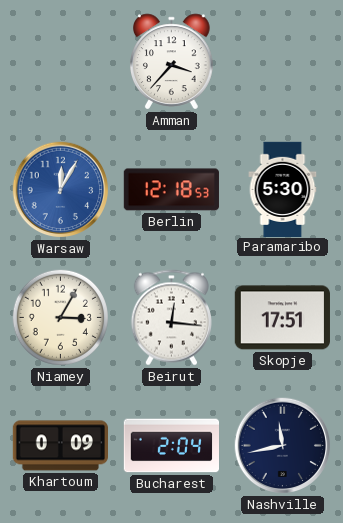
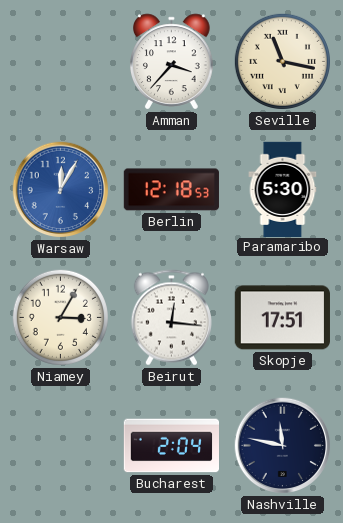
Seville: none -> 11:17 (282, 61)
Khartoum: 0:09 -> none (60, 446)
Nashville: 11:43 -> 11:47 (283, 446)
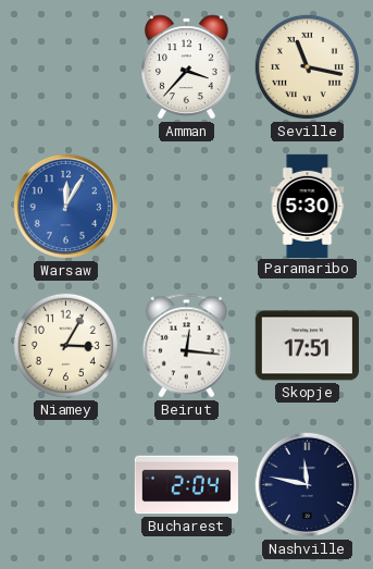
Berlin: 12:18 -> none (171, 190)
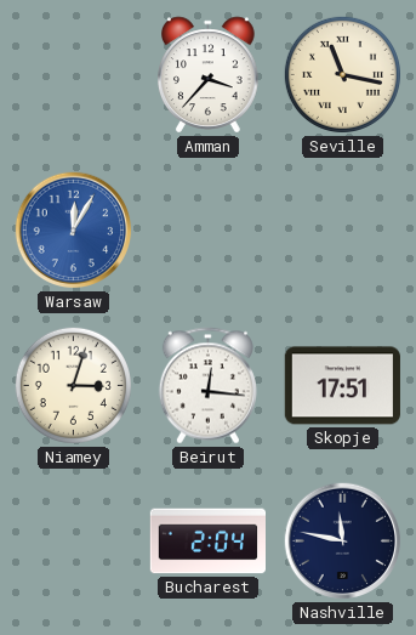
Paramaribo: 5:30 -> none (308, 206)
Niamey: 3:05 -> 3:03 (73, 385)
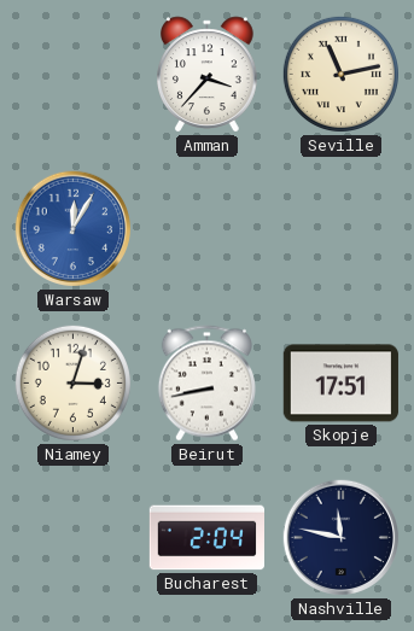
Seville: 11:17 -> 11:13 (340, 74)
Beirut: 12:16 -> 8:43 (206, 384)
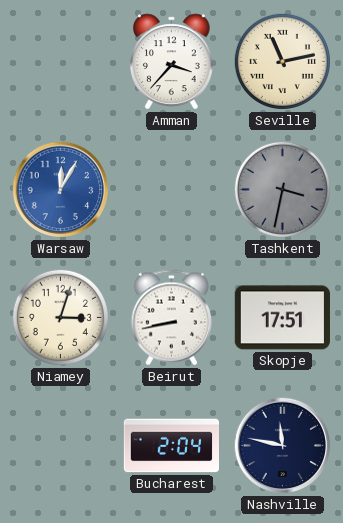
Tashkent: none -> 3:32 (282, 189)
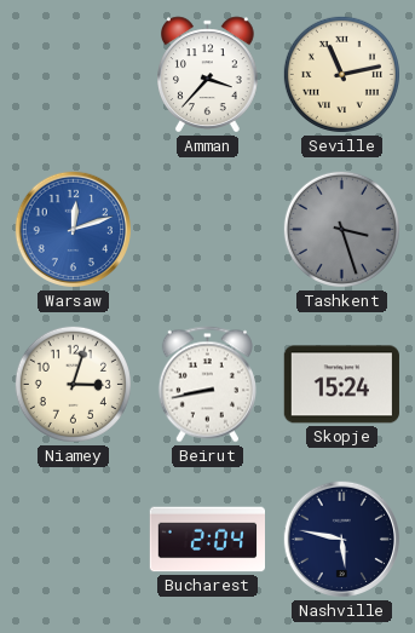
Warsaw: 12:05 -> 12:12 (74, 230)
Tashkent: 3:32 -> 3:27 (341, 229)
Skopje: 17:51 -> 15:24 (341, 385)
Nashville: 11:47 -> 5:47 (342, 540)
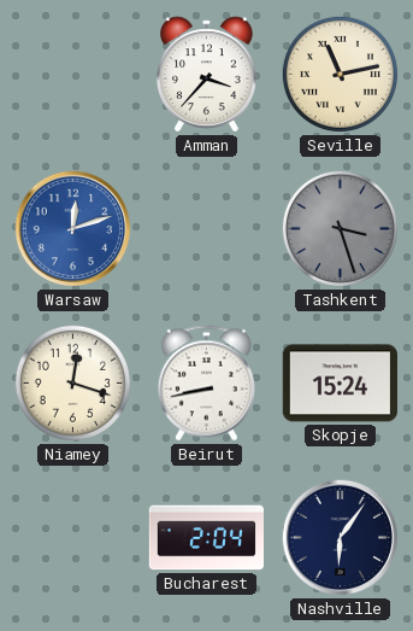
Niamey: 3:03 -> 12:18 (72, 382)
Nashville: 5:47 -> 6:06 (341, 538)
